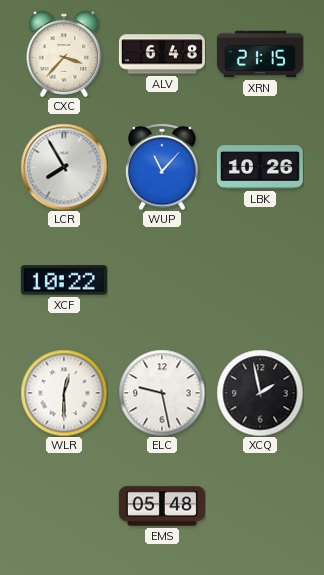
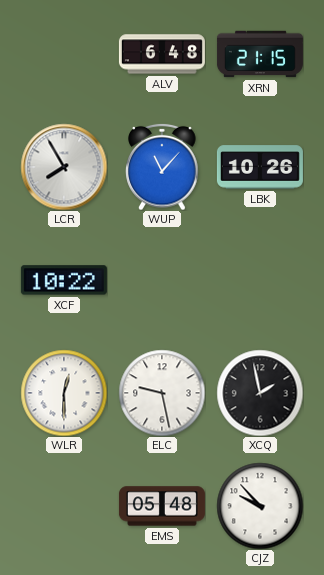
CXC: 3:37 -> none (64, 54)
CJZ: none -> 9:53 (260, 506)
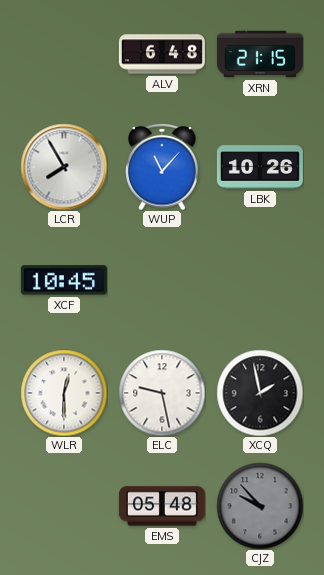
XCF: 10:22 -> 10:45 (64, 280)
CJZ dial: white -> grey (260, 506)
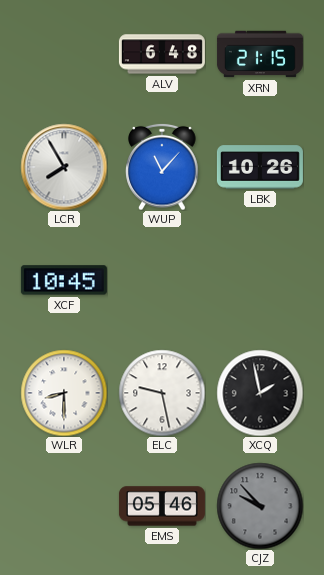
WLR: 12:30 -> 8:30 (64, 393)
EMS: 05:48 -> 05:46 (162, 506)
